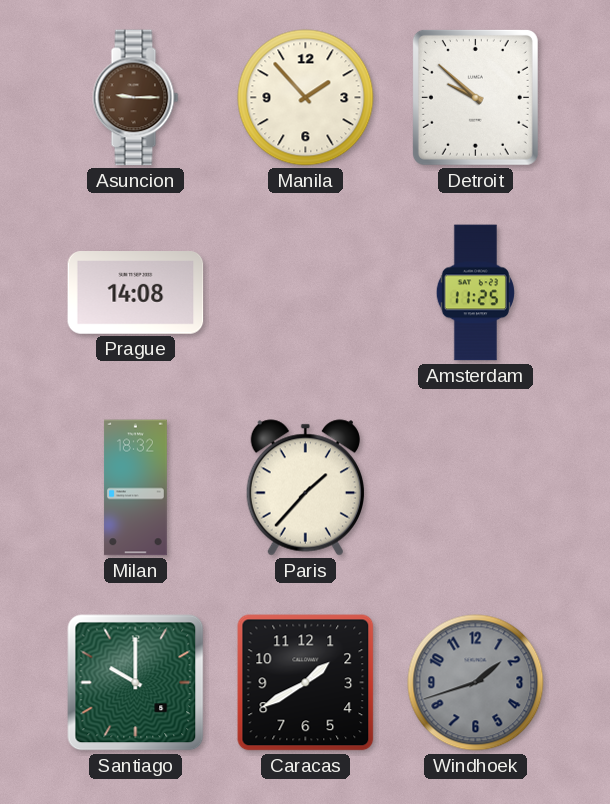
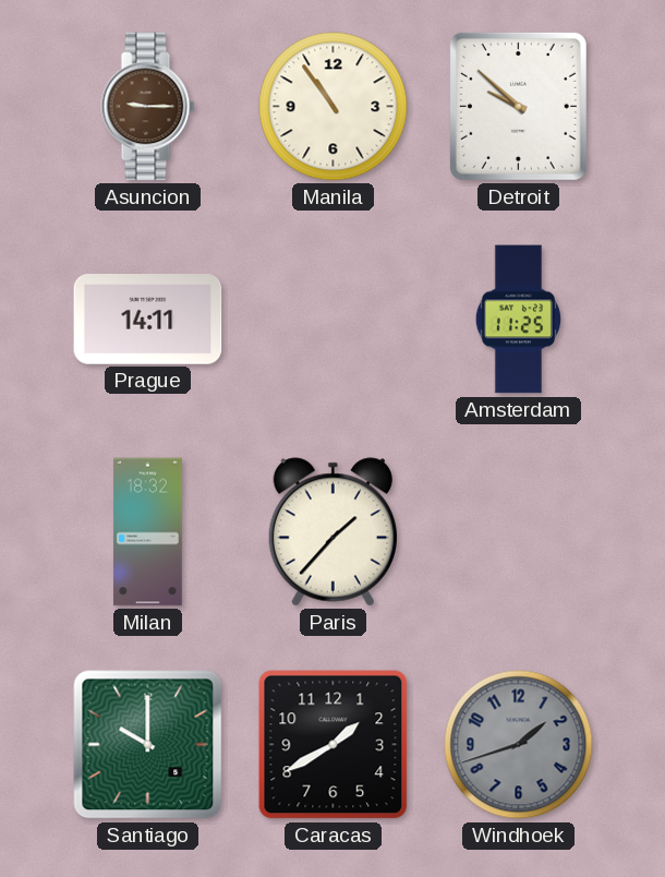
Manila: 1:53 -> 10:54 (334, 107)
Prague: 14:08 -> 14:11 (148, 320)
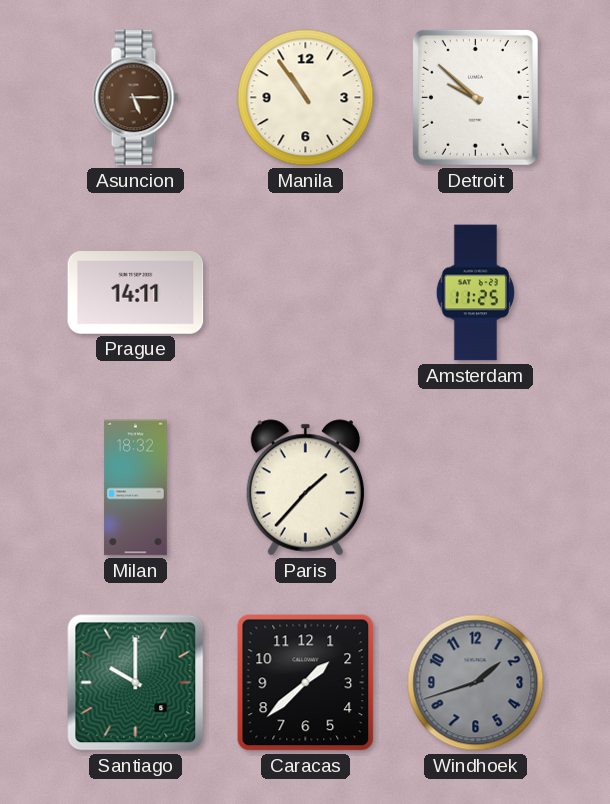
Asuncion: 9:15 -> 5:15 (136, 98)
Caracas: 1:40 -> 1:38 (306, 683)
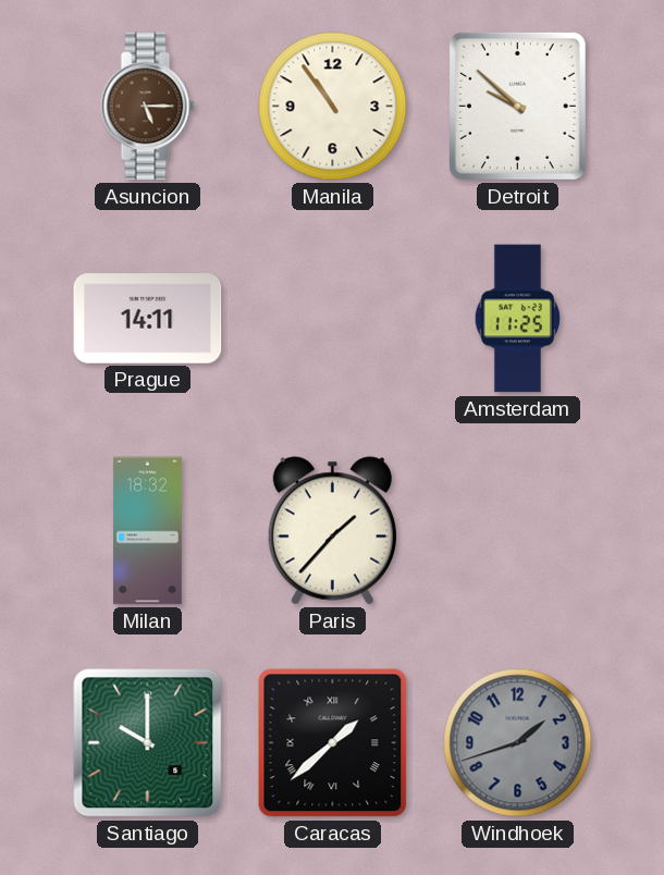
Caracas numerals: Arabic -> Roman (333, 743)
